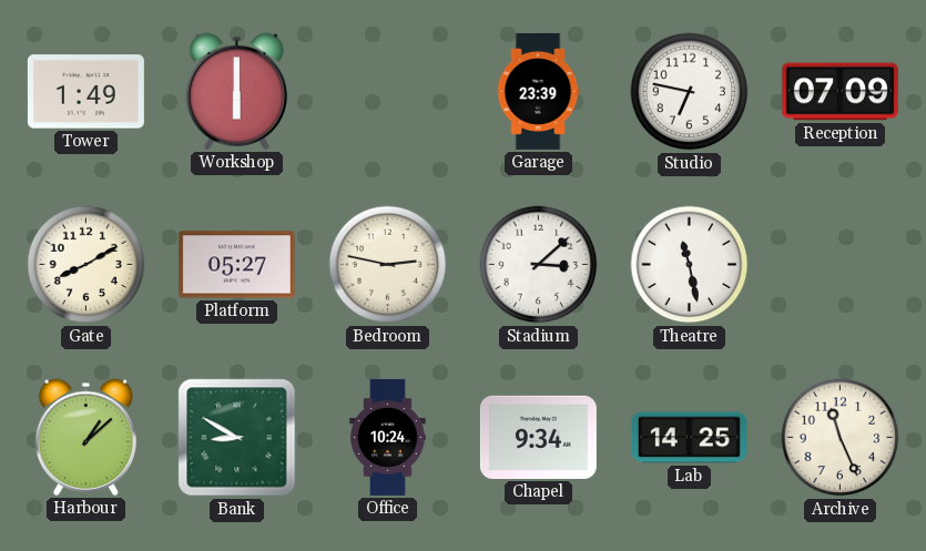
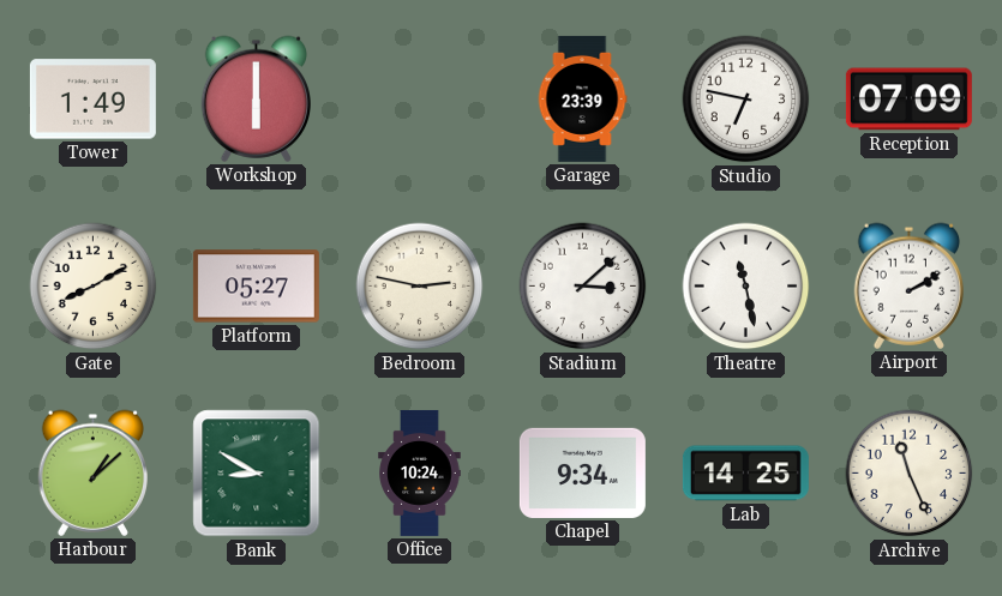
Airport: none -> 2:10 (908, 285)
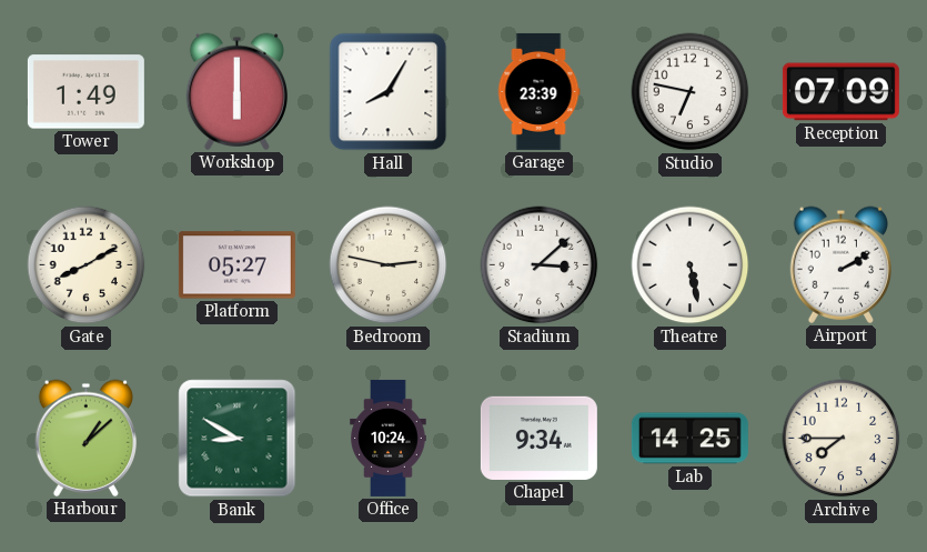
Hall: none -> 8:05 (389, 92)
Theatre: 11:28 -> 5:28 (691, 265)
Archive: 11:26 -> 7:45 (842, 439)
